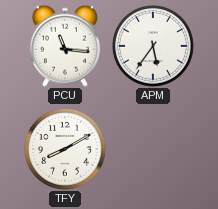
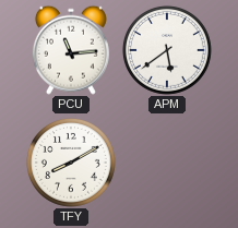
PCU: 11:16 -> 11:14 (71, 50)
APM: 5:36 -> 5:39 (167, 50)
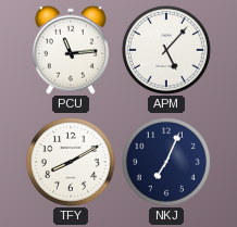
APM: 5:39 -> 5:07 (166, 50)
NKJ: none -> 7:04 (166, 162)
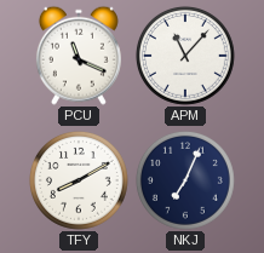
PCU: 11:14 -> 11:19 (79, 56)
APM: 5:07 -> 11:07 (185, 56)
